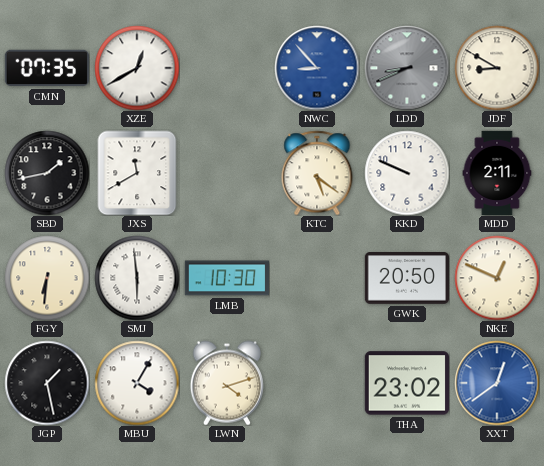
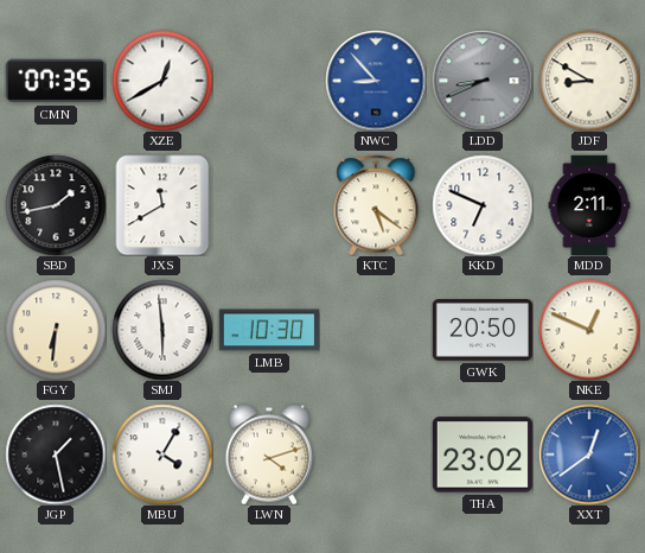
KKD: 9:49 -> 6:49 (483, 205)
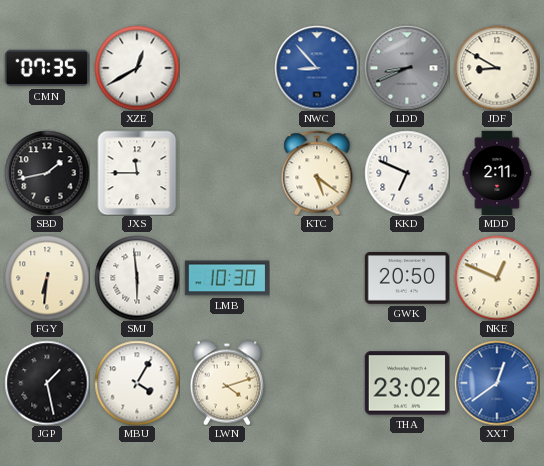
JXS: 11:40 -> 11:45 (137, 173)
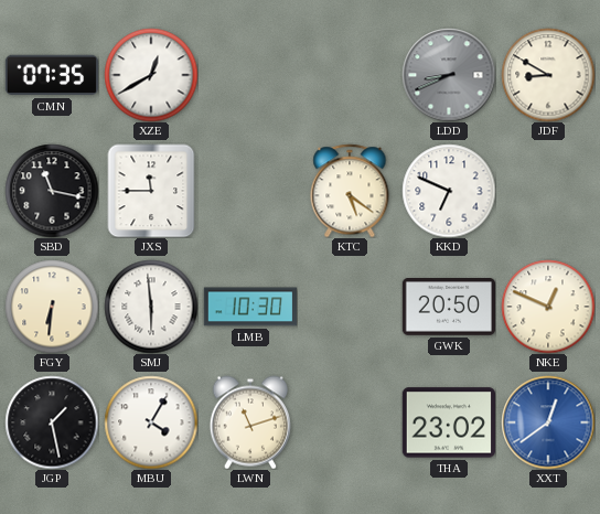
NWC: 8:53 -> none (317, 68)
SBD: 1:43 -> 11:17 (52, 191)
MDD: 2:11 -> none (497, 173)
LWN: 4:12 -> 11:12 (250, 422)
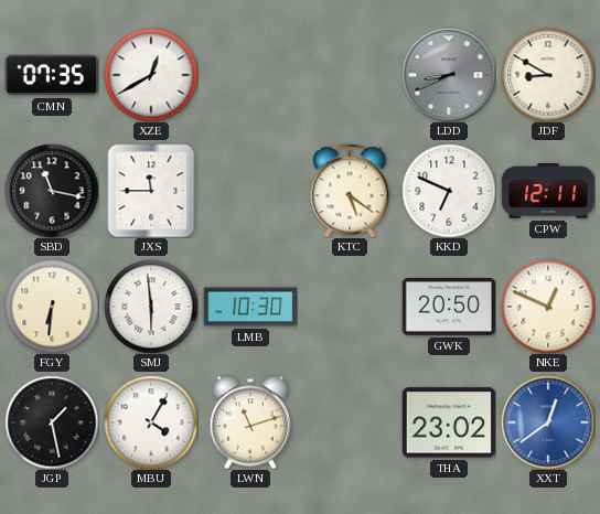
CPW: none -> 12:11 (548, 192)
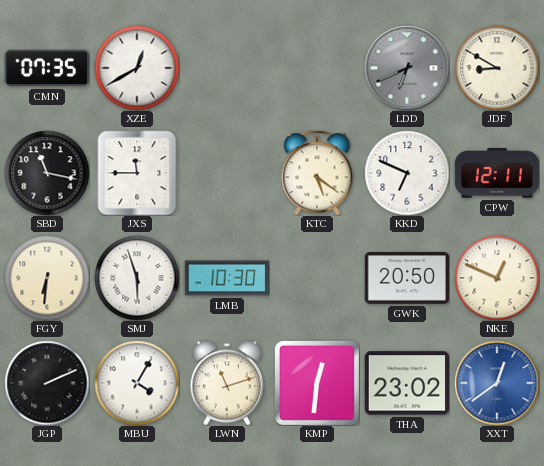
LDD: 8:41 -> 6:41 (407, 68)
SMJ: 5:59 -> 5:57 (137, 278)
JGP: 1:28 -> 2:11 (47, 383)
KMP: none -> 12:31 (317, 383)
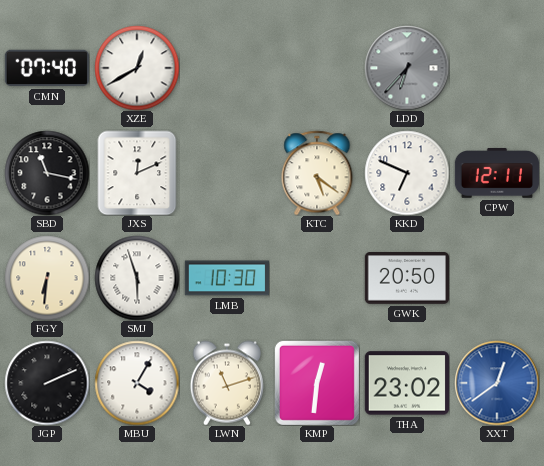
CMN: 07:35 -> 07:40 (46, 68)
LDD: 6:41 -> 6:37 (407, 68)
JDF: 8:50 -> none (497, 68)
JXS: 11:45 -> 12:11 (137, 173)
NKE: 12:49 -> none (497, 278)
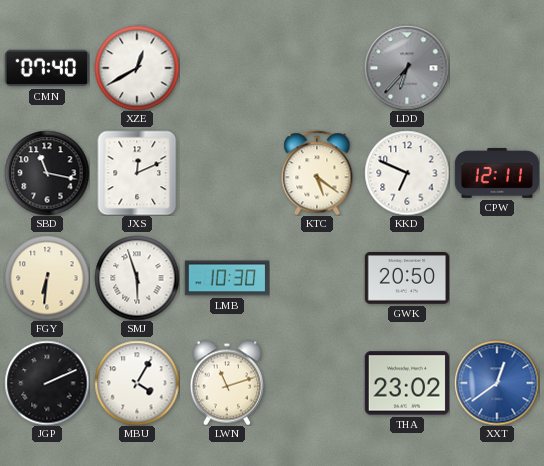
KMP: 12:31 -> none (317, 383)
